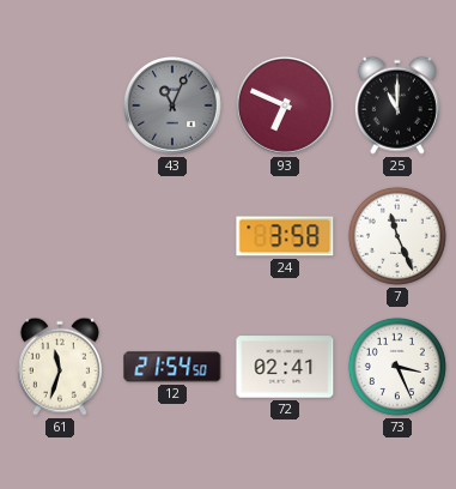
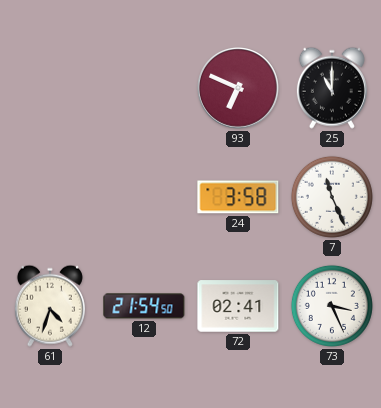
43: 11:04 -> none (174, 107)
61: 11:33 -> 4:33 (50, 306)
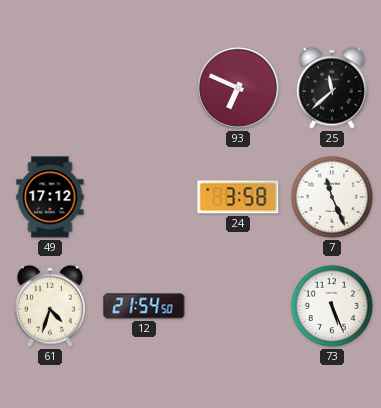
25: 11:00 -> 11:38 (332, 88)
49: none -> 17:12 (50, 197)
72: 02:41 -> none (238, 306)
73: 3:26 -> 5:26 (332, 306)
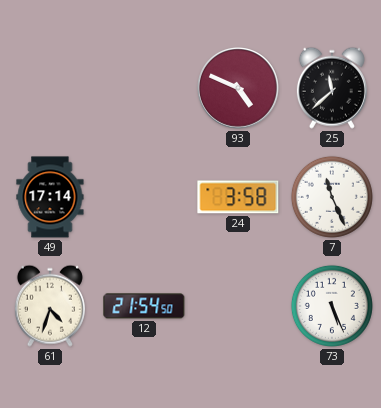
93: 6:49 -> 4:49 (239, 89)
49: 17:12 -> 17:14 (50, 197)
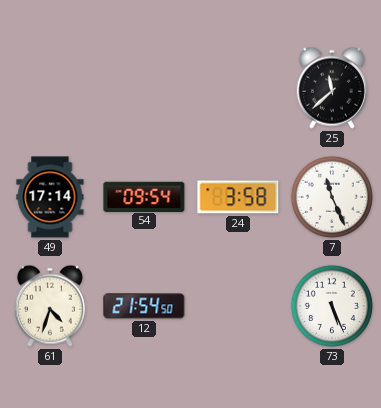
93: 4:49 -> none (239, 89)
54: none -> 09:54 (144, 196)
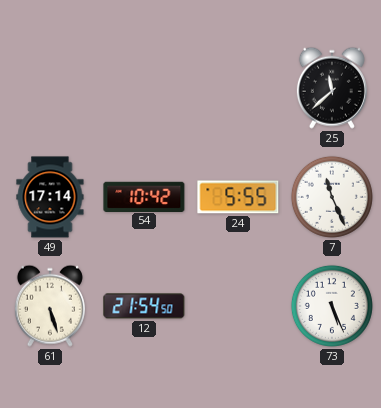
54: 09:54 -> 10:42 (144, 196)
24: 3:58 -> 5:55 (238, 197)
61: 4:33 -> 5:27 (50, 306)
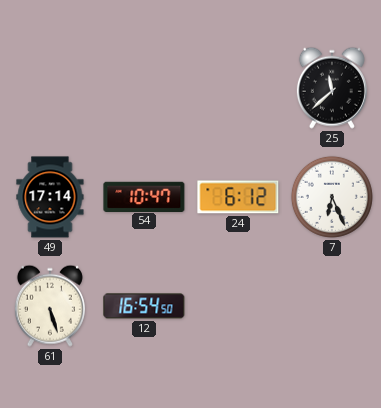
54: 10:42 -> 10:47 (144, 196)
24: 5:55 -> 6:12 (238, 197)
7: 11:26 -> 6:26 (332, 197)
12: 21:54 -> 16:54 (144, 306)
73: 5:26 -> none (332, 306)
